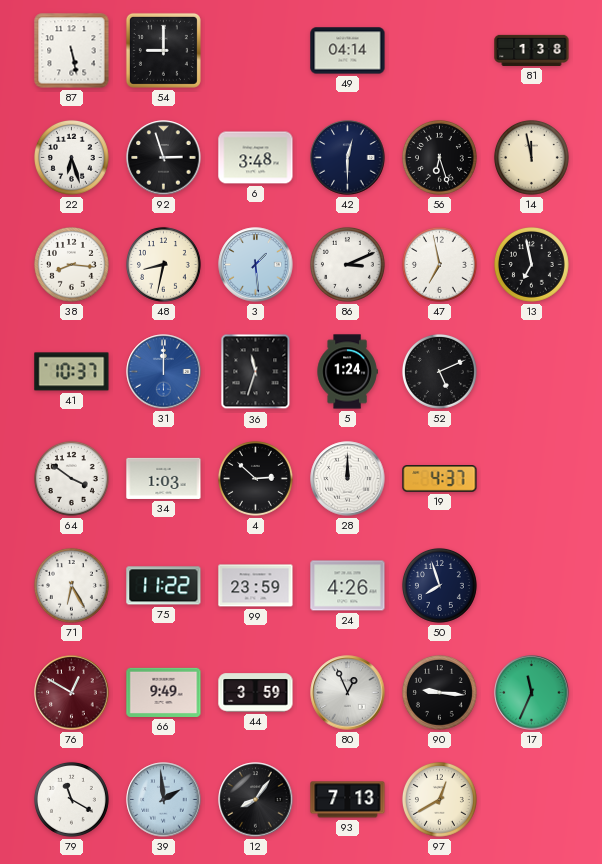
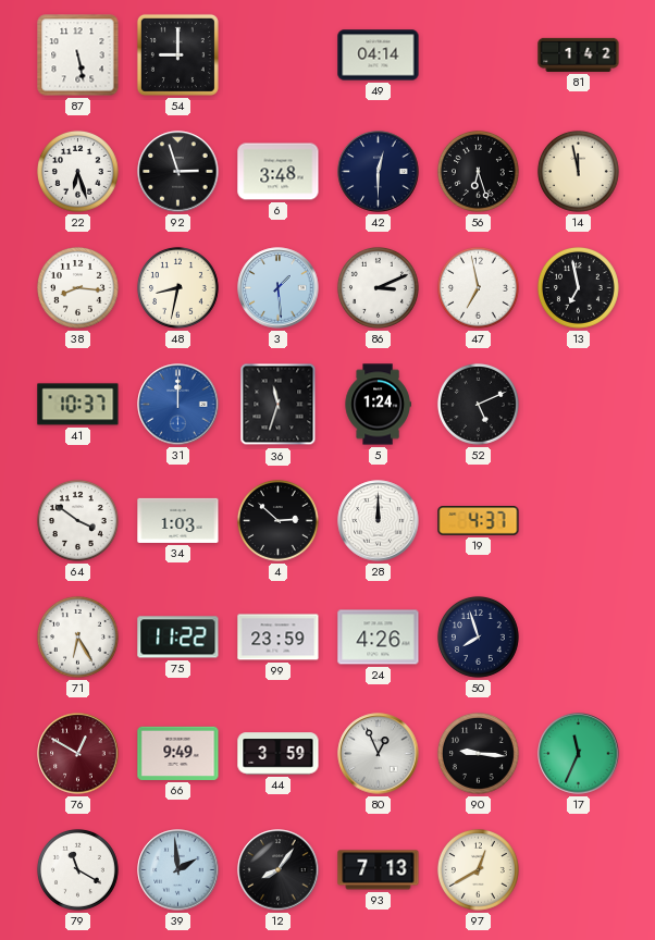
81: 1:38 -> 1:42 (579, 54)
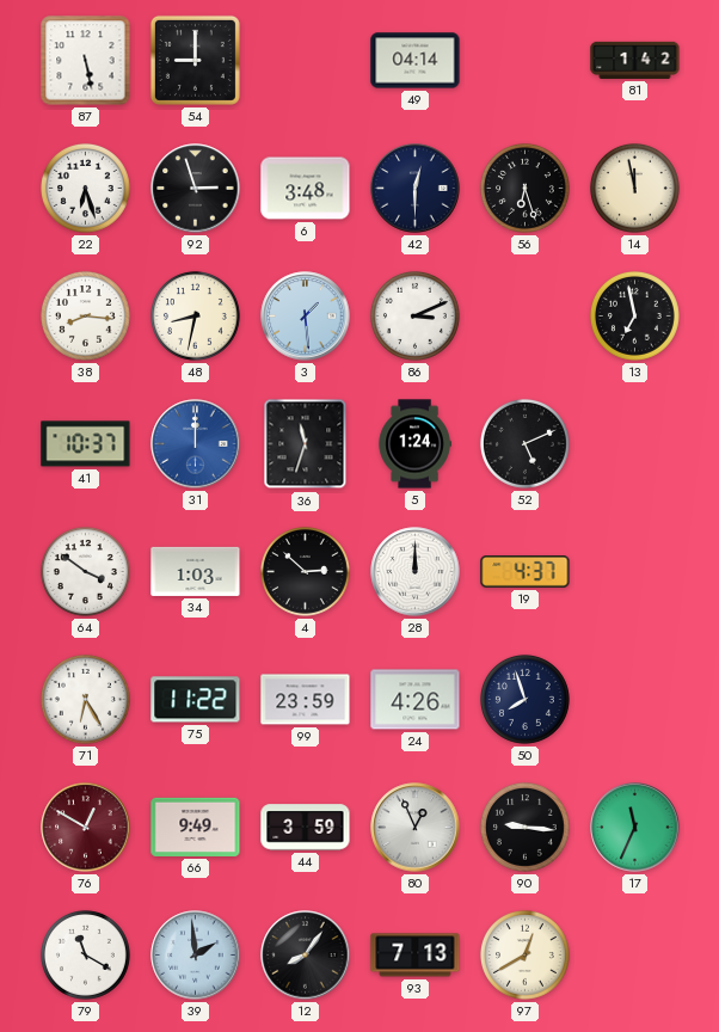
47: 6:58 -> none (478, 287)
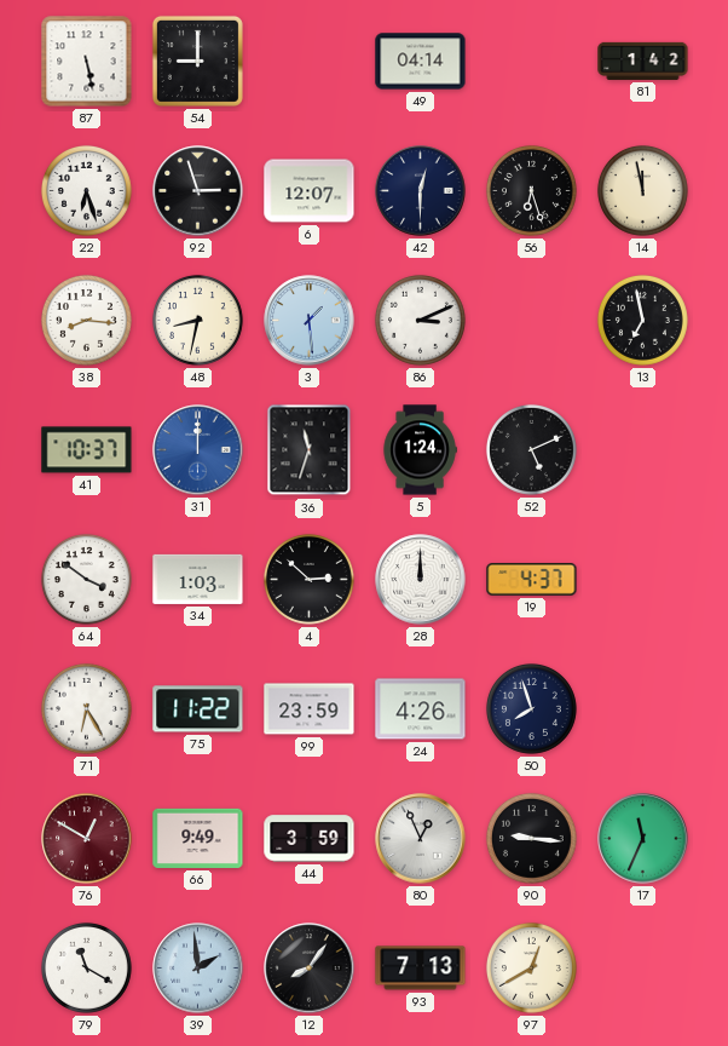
6: 3:48 -> 12:07 (310, 191)
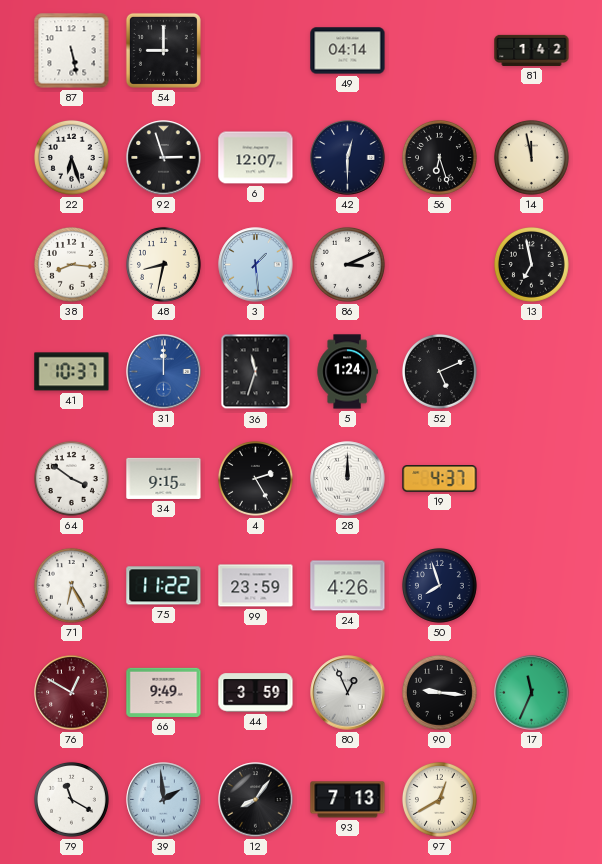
34: 1:03 -> 9:15 (164, 478)
4: 2:52 -> 2:25 (255, 478)
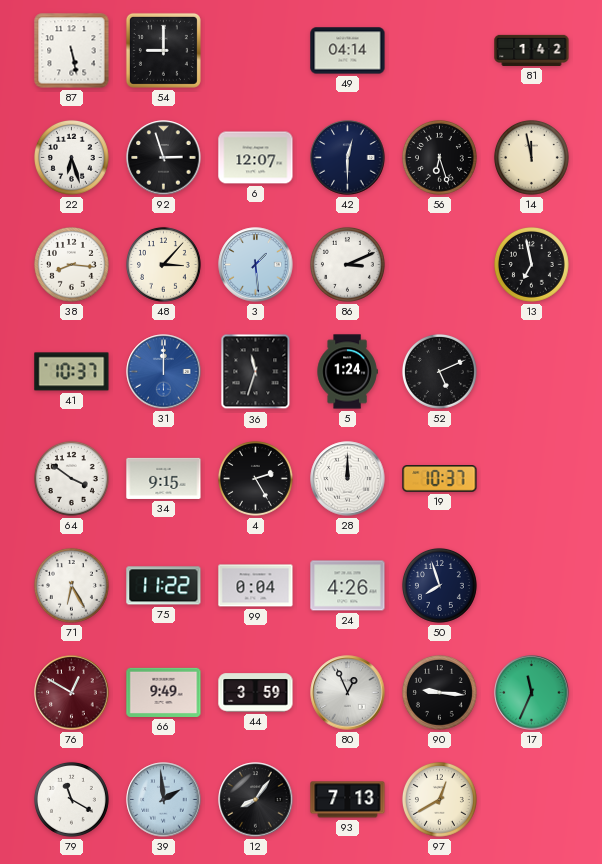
48: 8:32 -> 3:07 (163, 264)
19: 4:37 -> 10:37 (440, 479)
99: 23:59 -> 0:04 (256, 586)
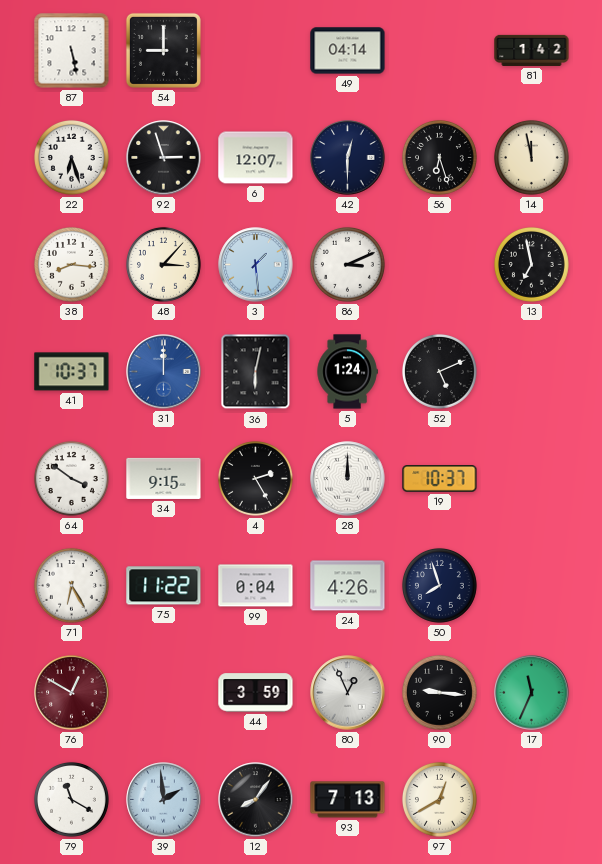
36: 11:33 -> 6:02 (256, 372)
66: 9:49 -> none (164, 692)
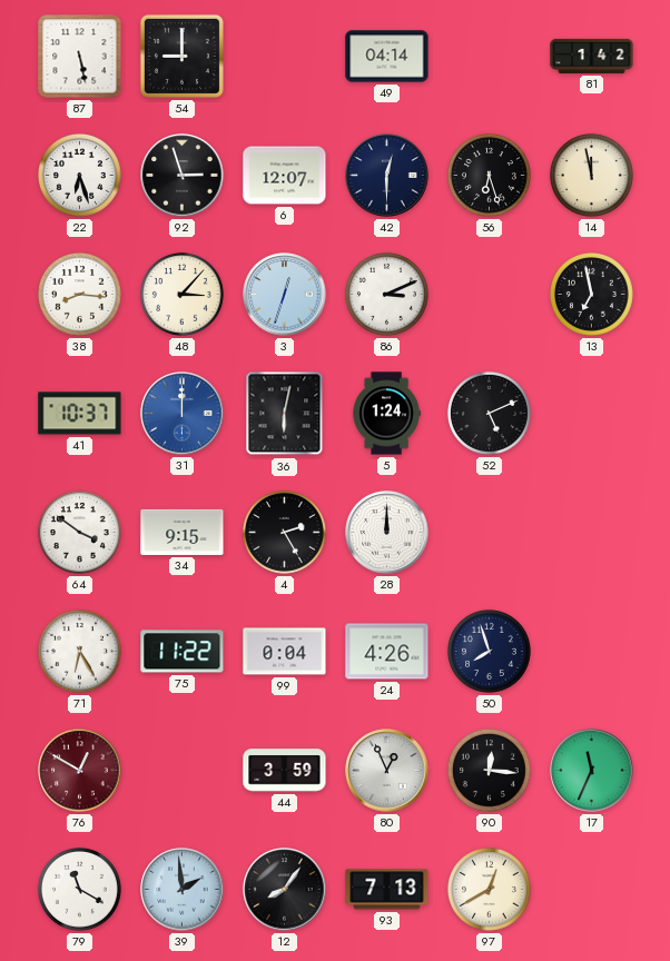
3: 1:29 -> 12:33 (285, 295)
19: 10:37 -> none (440, 479)
90: 9:16 -> 12:16 (489, 770)
